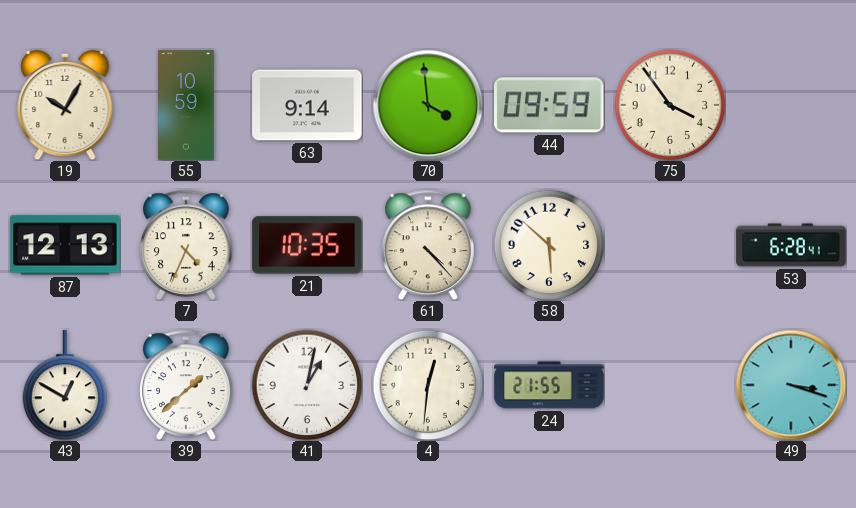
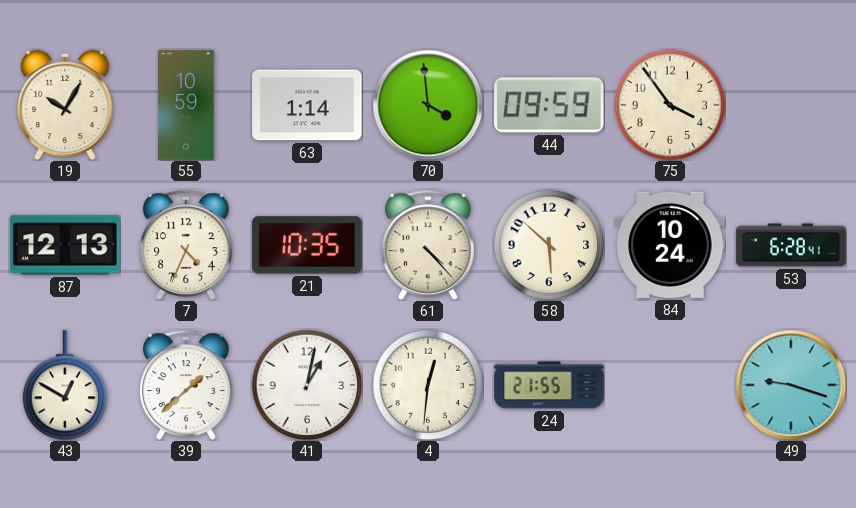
63: 9:14 -> 1:14 (307, 105)
84: none -> 10:24 (670, 245)
49: 3:18 -> 9:18 (791, 385)
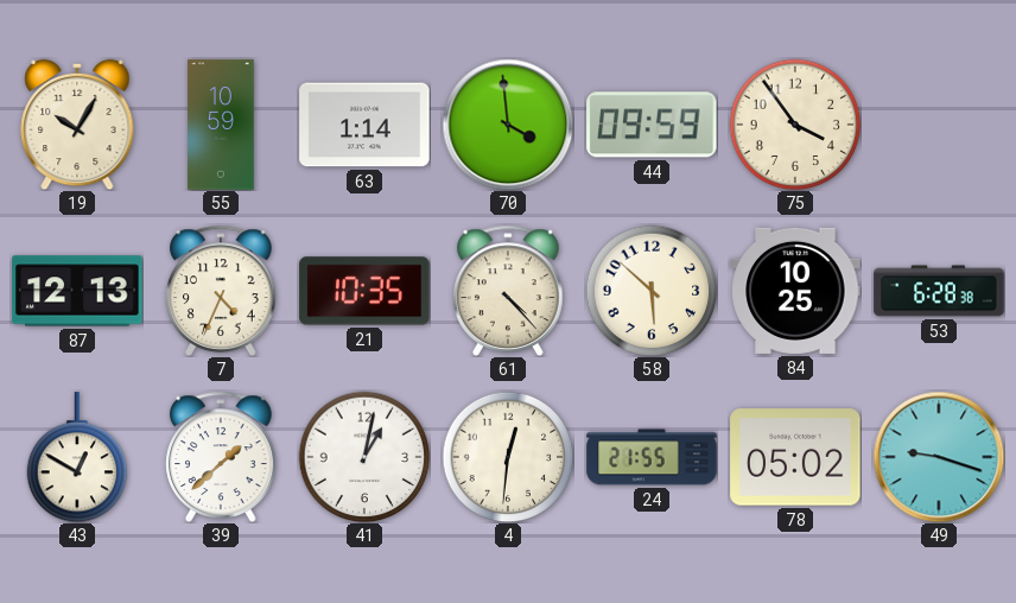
84: 10:24 -> 10:25 (795, 291)
53: 6:28:41 -> 6:28:38 (939, 291)
78: none -> 05:02 (795, 457)
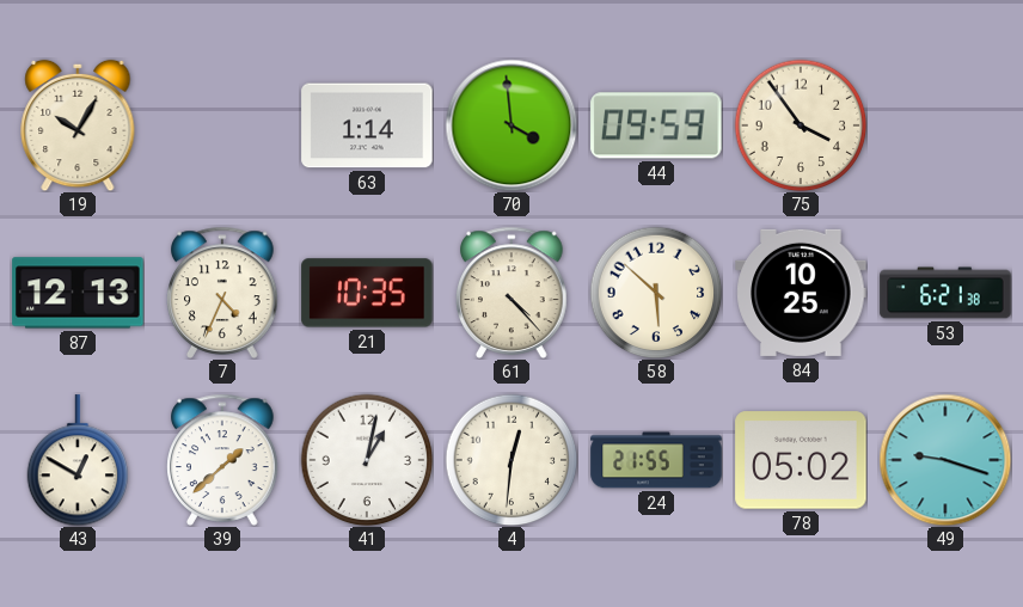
55: 10:59 -> none (221, 125)
53: 6:28 -> 6:21 (945, 293)
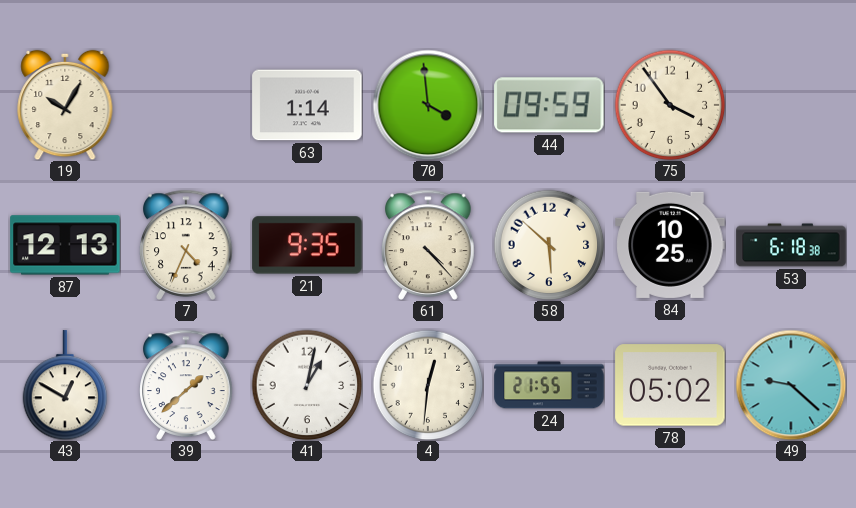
21: 10:35 -> 9:35 (307, 245)
53: 6:21 -> 6:18 (791, 245)
49: 9:18 -> 9:22 (791, 385)
